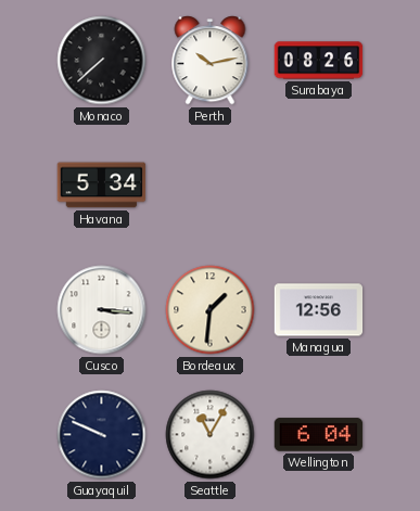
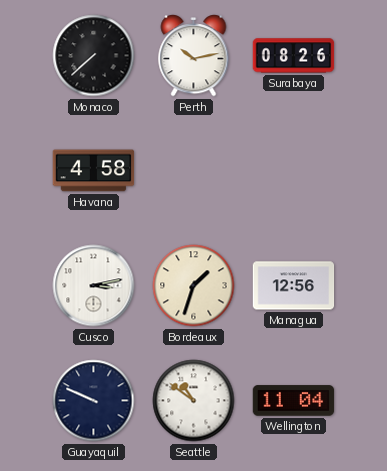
Havana: 5:34 -> 4:58 (94, 171)
Cusco: 3:16 -> 3:13 (94, 286)
Bordeaux: 1:31 -> 1:33 (194, 286)
Seattle: 11:05 -> 10:51 (194, 401)
Wellington: 6:04 -> 11:04 (294, 401)
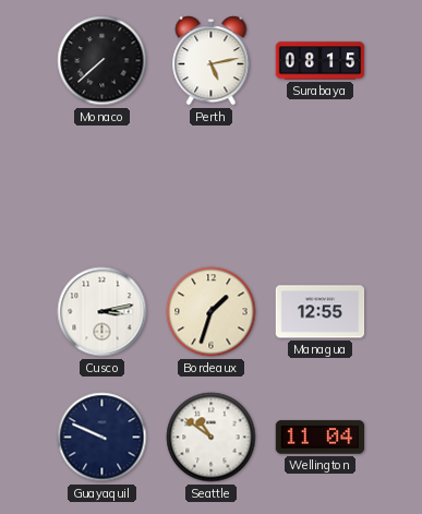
Perth: 10:13 -> 5:13 (212, 61)
Surabaya: 08:26 -> 08:15 (321, 61)
Havana: 4:58 -> none (94, 171)
Managua: 12:56 -> 12:55 (321, 312)
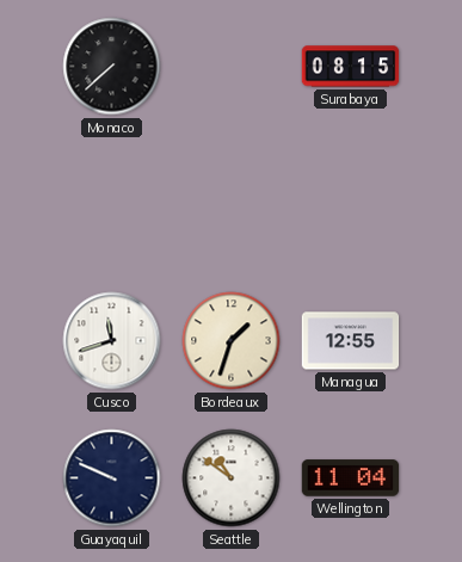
Perth: 5:13 -> none (212, 61)
Cusco: 3:13 -> 11:42 (112, 341)
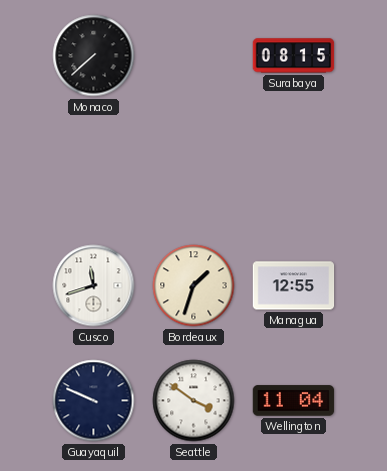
Seattle: 10:51 -> 3:51 (194, 401)
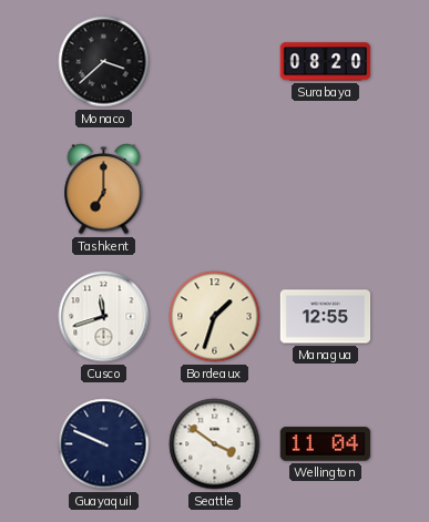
Monaco: 7:38 -> 3:38 (104, 62)
Surabaya: 08:15 -> 08:20 (326, 62)
Tashkent: none -> 7:00 (104, 190)
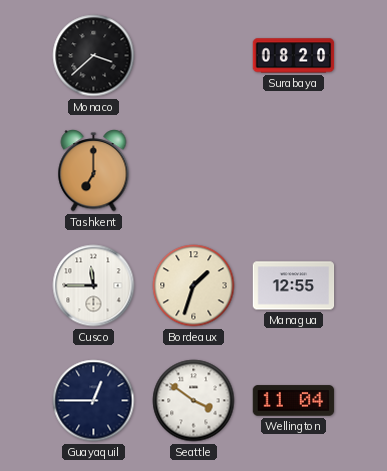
Cusco: 11:42 -> 11:45 (94, 286)
Guayaquil: 9:49 -> 12:45 (94, 401)
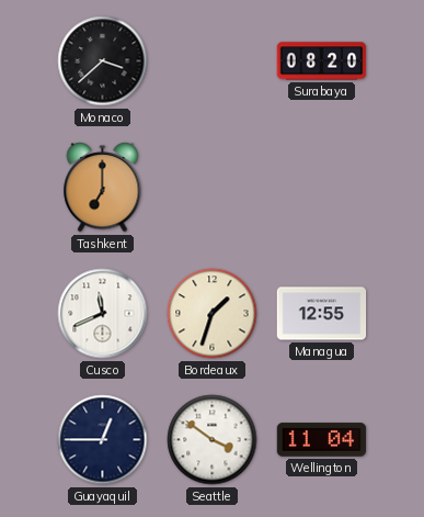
Cusco: 11:45 -> 11:41 (103, 314)
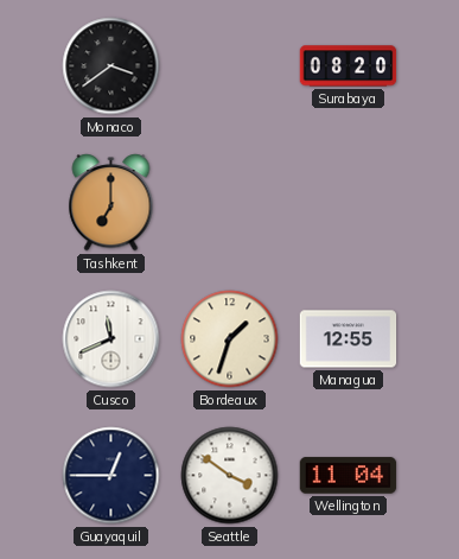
Monaco: 3:38 -> 3:39 (111, 66)
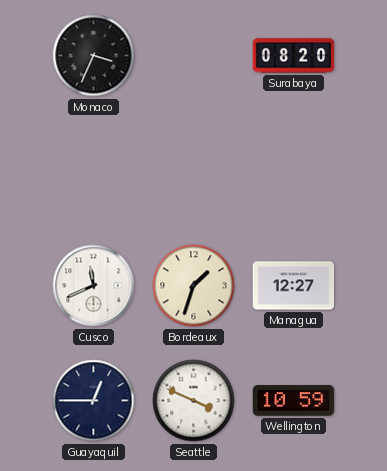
Monaco: 3:39 -> 3:34 (94, 56)
Tashkent: 7:00 -> none (111, 203)
Managua: 12:55 -> 12:27 (294, 286)
Seattle: 3:51 -> 3:49 (194, 401)
Wellington: 11:04 -> 10:59 (294, 401)
